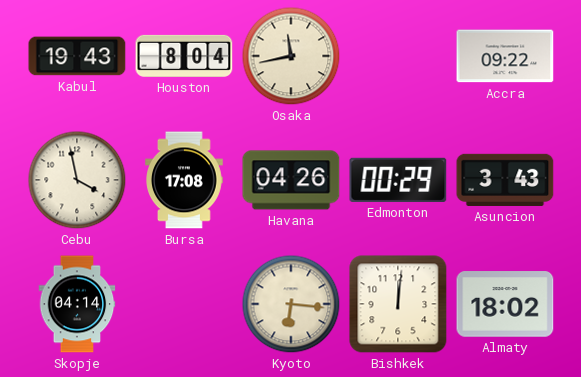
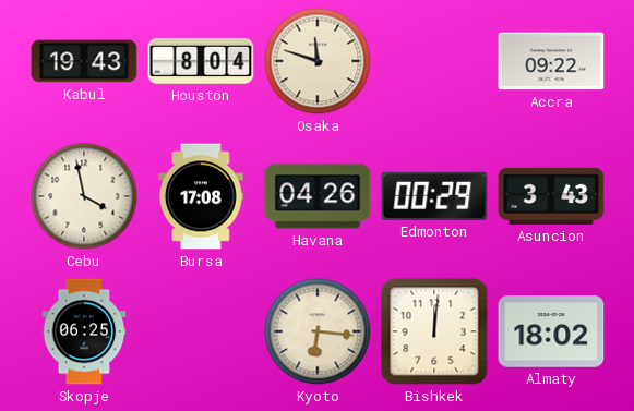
Osaka: 11:43 -> 11:48 (318, 61)
Skopje: 04:14 -> 06:25 (84, 331)
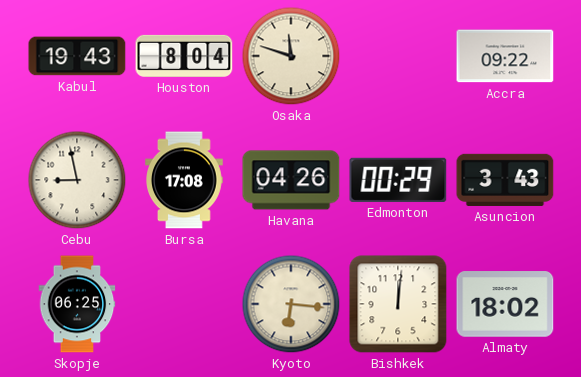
Cebu: 3:58 -> 8:58 (77, 180)
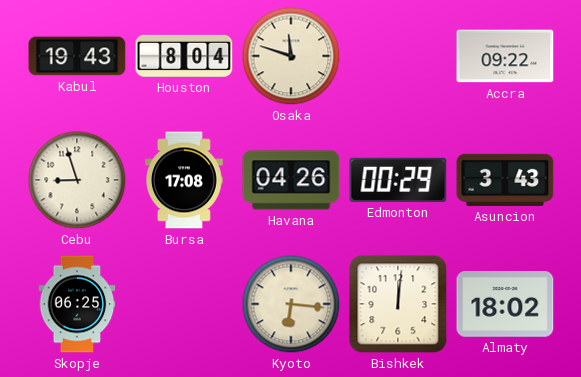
Cebu: 8:58 -> 8:57 (77, 180)
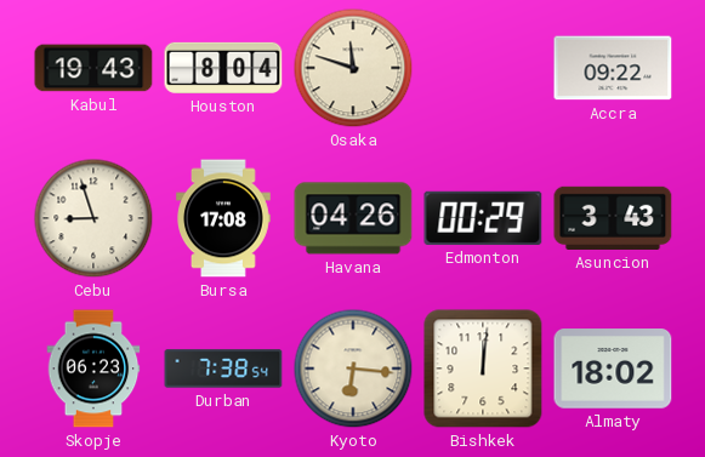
Skopje: 06:25 -> 06:23 (93, 369)
Durban: none -> 7:38 (223, 369)
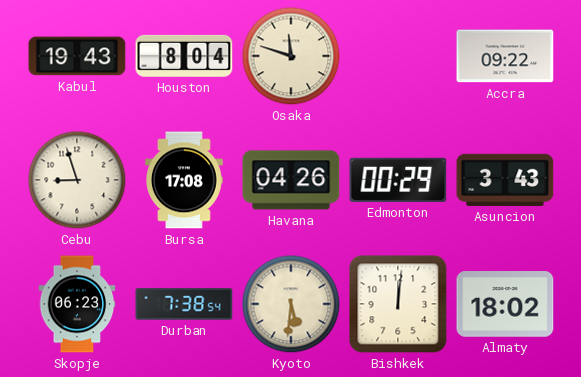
Kyoto: 6:16 -> 5:31 (291, 304)
